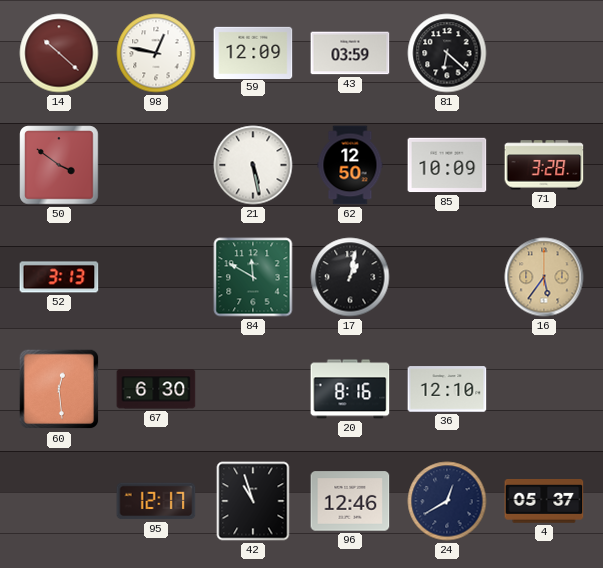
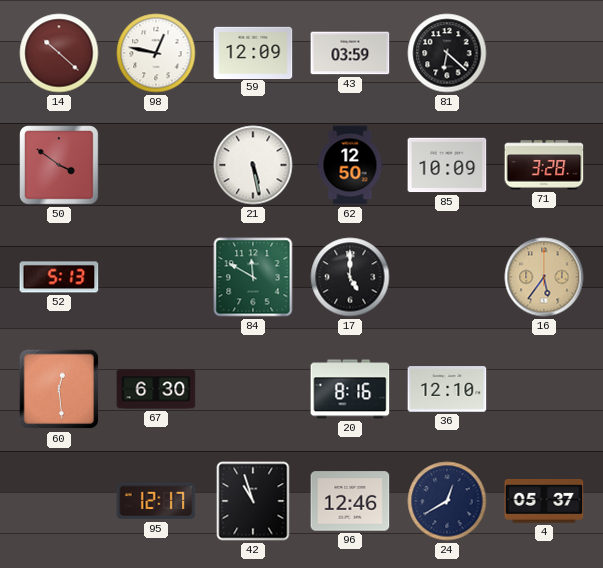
52: 3:13 -> 5:13 (59, 277)
17: 1:02 -> 5:00 (350, 277)
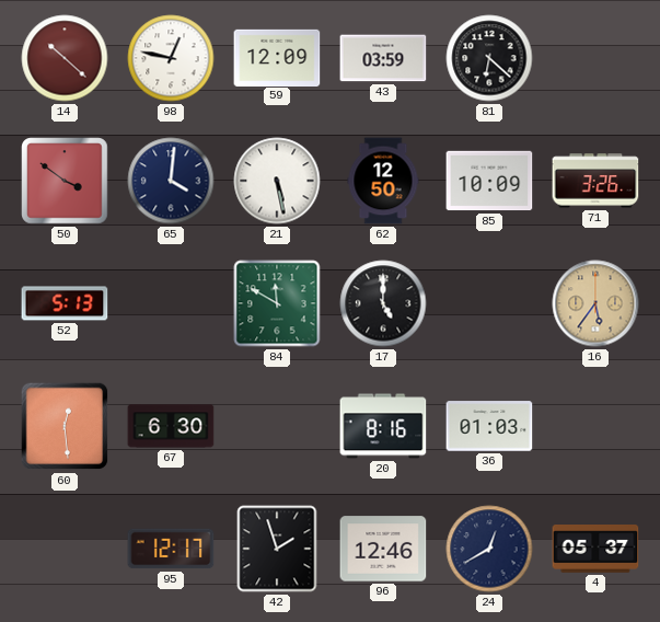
65: none -> 4:01 (171, 181)
71: 3:28 -> 3:26 (595, 181)
36: 12:10 -> 01:03 (489, 426)
42: 10:57 -> 1:57 (277, 549)
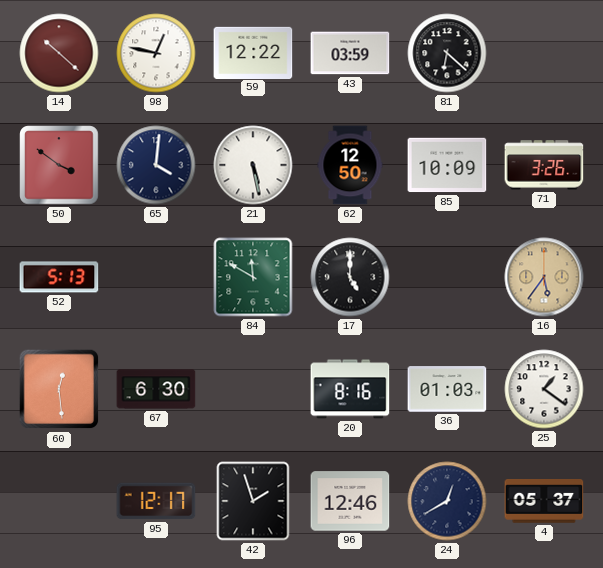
59: 12:09 -> 12:22 (253, 52)
25: none -> 1:21 (544, 389)
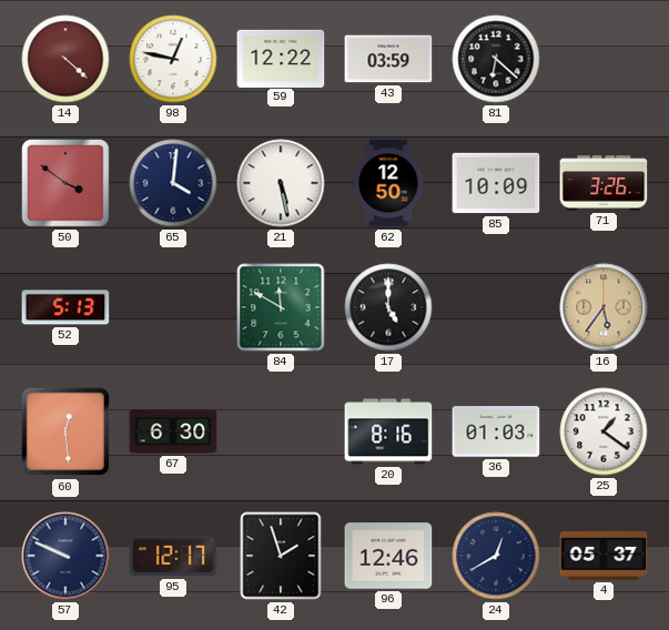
14: 10:22 -> 4:22 (65, 59)
57: none -> 9:49 (65, 556)
